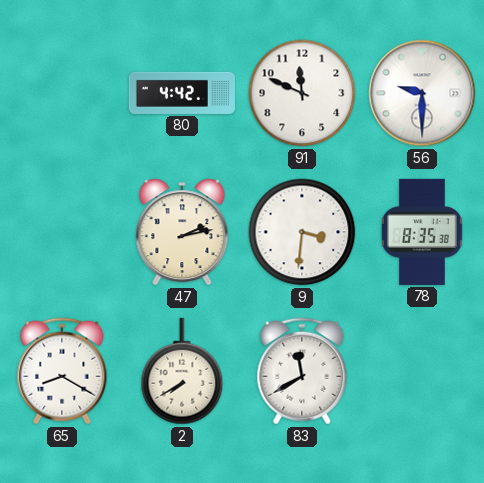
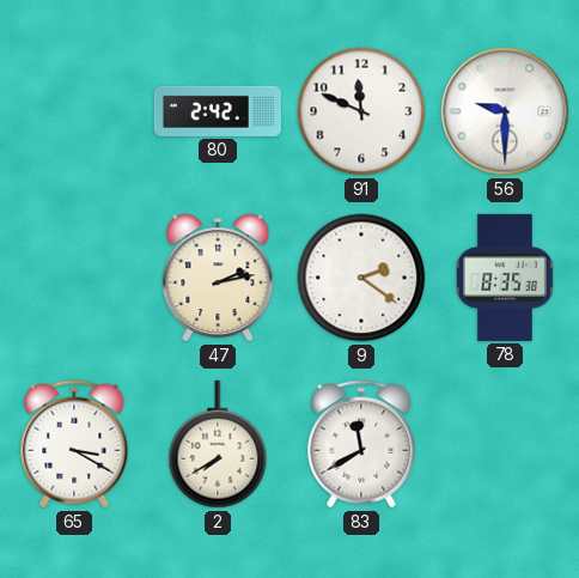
80: 4:42 -> 2:42 (218, 111)
9: 3:31 -> 2:21 (361, 278)
65: 8:20 -> 3:20 (74, 444)
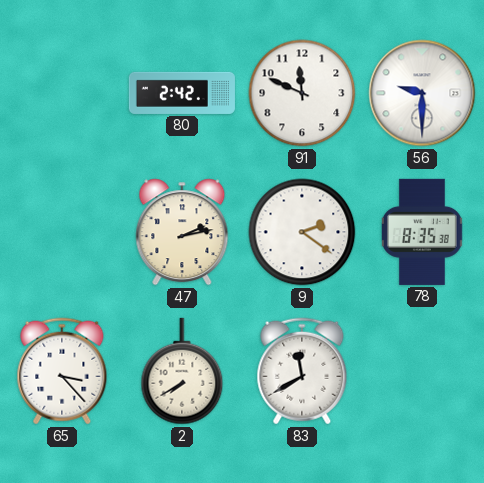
65: 3:20 -> 3:23 (62, 371)
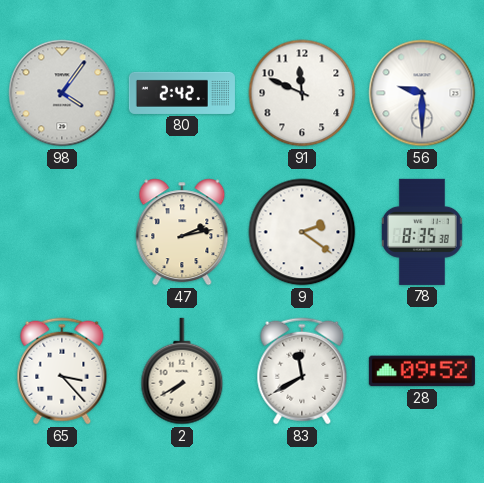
98: none -> 4:06 (62, 93)
28: none -> 09:52 (422, 371)
